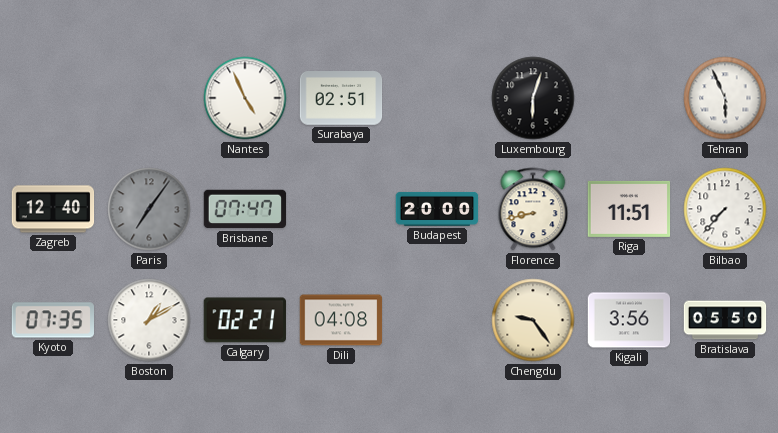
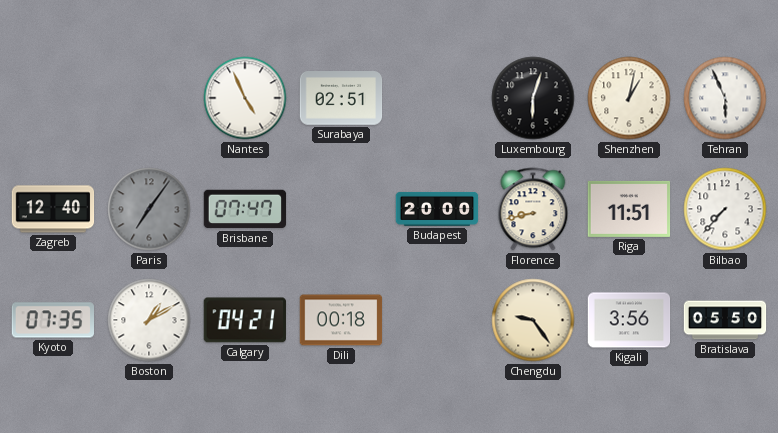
Shenzhen: none -> 1:02 (629, 98)
Calgary: 02:21 -> 04:21 (245, 320)
Dili: 04:08 -> 00:18 (341, 320)
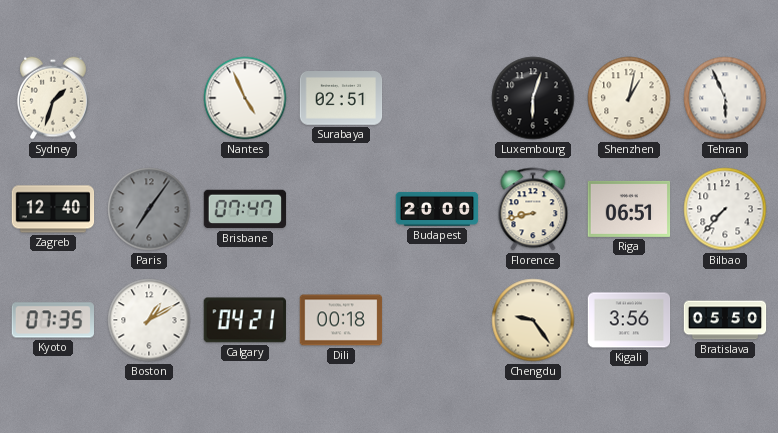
Sydney: none -> 1:33 (54, 98)
Riga: 11:51 -> 06:51 (629, 209)
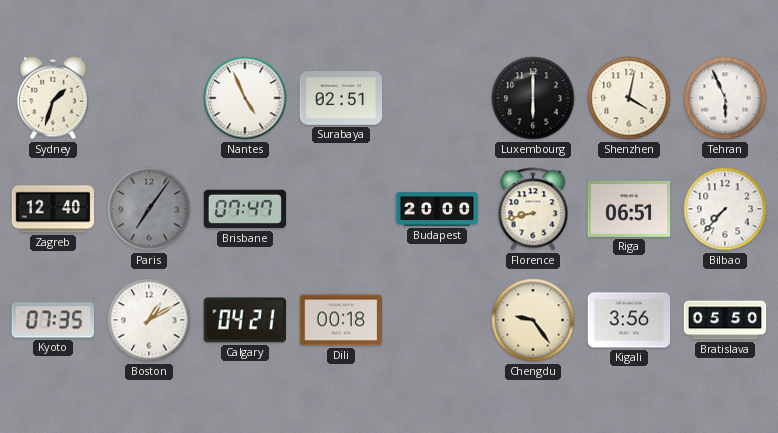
Luxembourg: 6:03 -> 6:00 (533, 98)
Shenzhen: 1:02 -> 4:02 (629, 98)
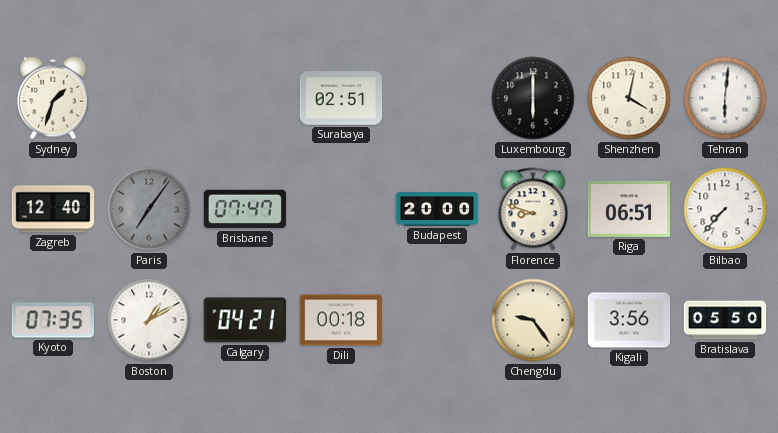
Nantes: 4:56 -> none (245, 98)
Tehran: 5:56 -> 6:01 (725, 98)
Florence: 8:43 -> 8:48 (533, 209)
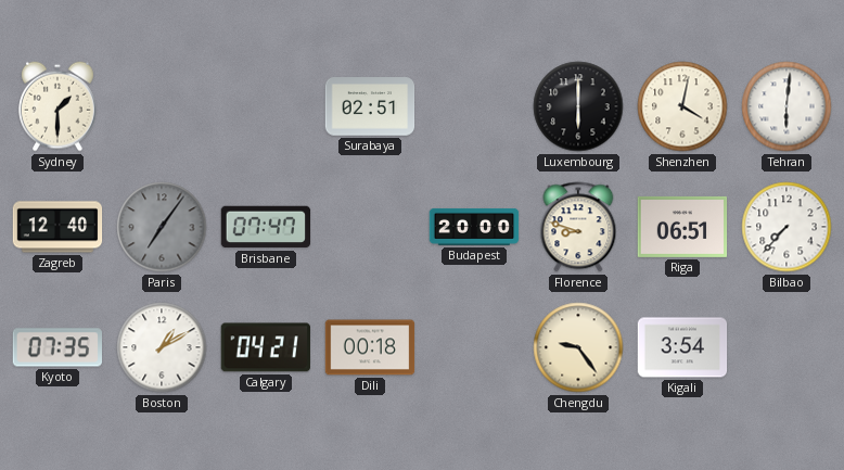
Sydney: 1:33 -> 1:30 (59, 106)
Kigali: 3:56 -> 3:54 (682, 347)
Bratislava: 05:50 -> none (725, 320)
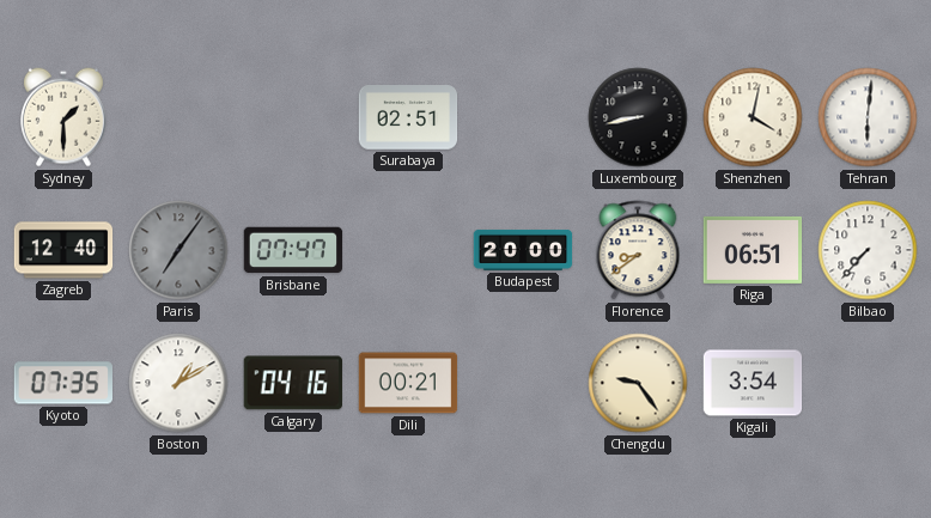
Luxembourg: 6:00 -> 8:43 (638, 117)
Florence: 8:48 -> 8:39 (638, 250)
Calgary: 04:21 -> 04:16 (293, 383)
Dili: 00:18 -> 00:21 (408, 383)
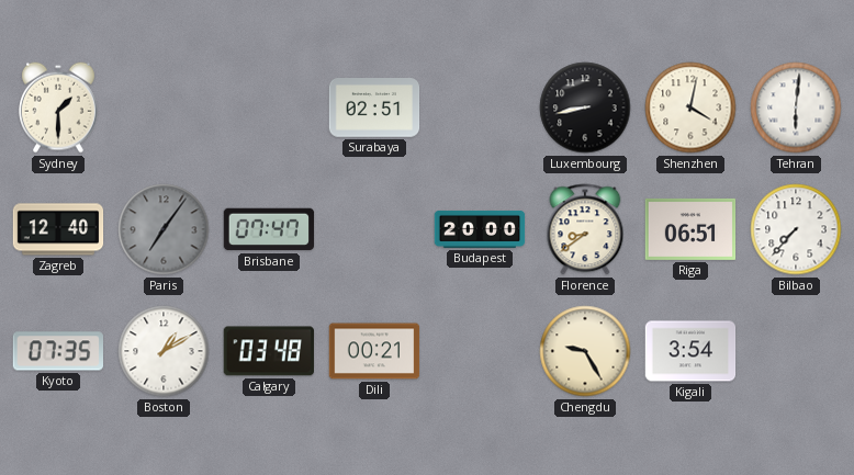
Calgary: 04:16 -> 03:48 (269, 351)
Chengdu: 9:24 -> 9:25 (585, 351)
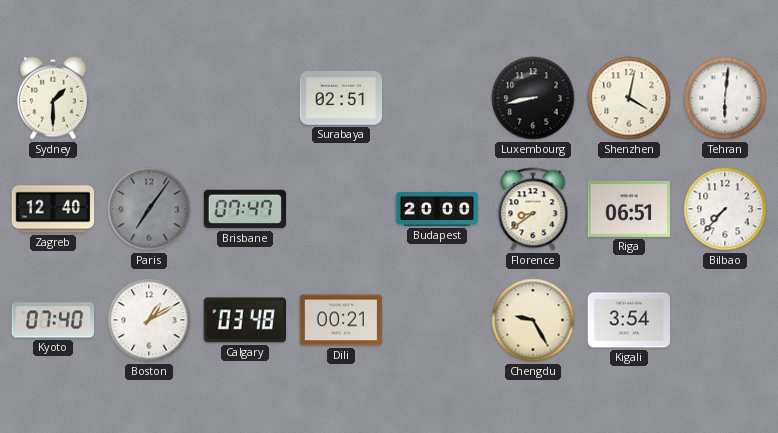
Kyoto: 07:35 -> 07:40 (52, 320)
